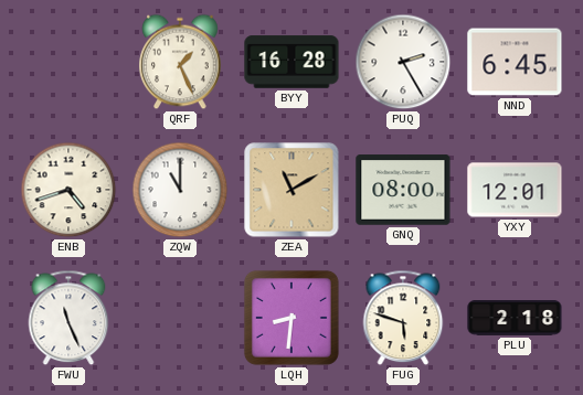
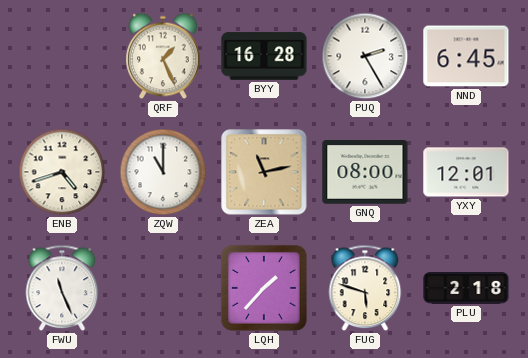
ZEA: 11:10 -> 11:13 (264, 172)
LQH: 8:31 -> 1:37 (264, 288)
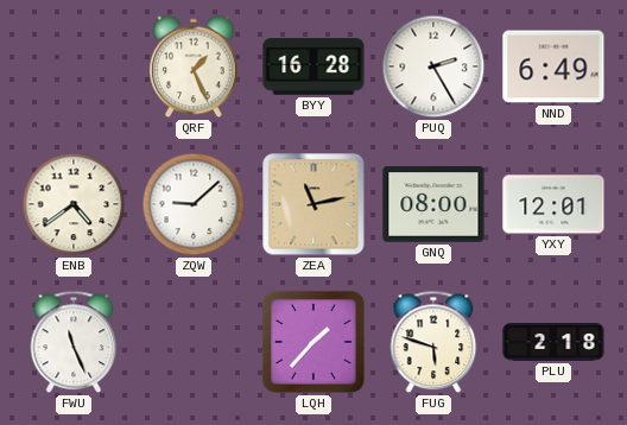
NND: 6:45 -> 6:49 (553, 66)
ENB: 4:42 -> 4:39 (74, 204)
ZQW: 11:00 -> 9:08 (194, 204)
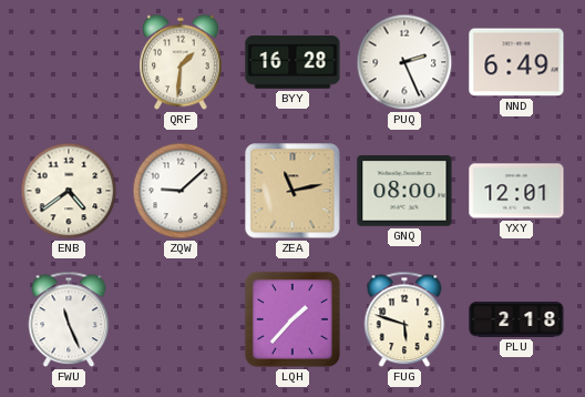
QRF: 1:26 -> 1:31 (181, 62)
PUQ: 2:25 -> 2:26 (404, 62)
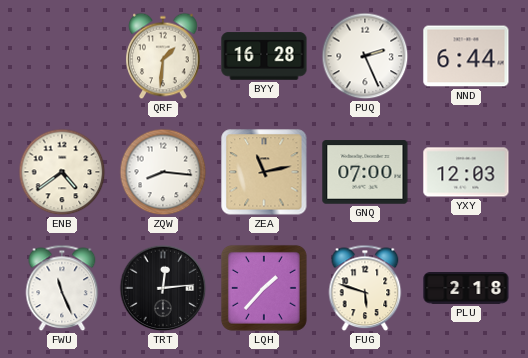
NND: 6:49 -> 6:44 (466, 56)
ZQW: 9:08 -> 8:16 (163, 172)
GNQ: 08:00 -> 07:00 (365, 172)
YXY: 12:01 -> 12:03 (466, 172)
TRT: none -> 12:14 (163, 288)
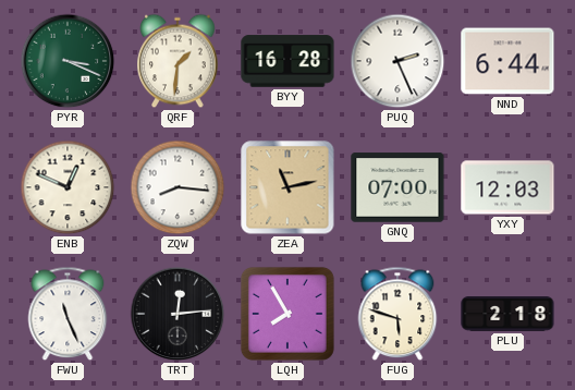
PYR: none -> 3:19 (68, 61)
ENB: 4:39 -> 12:49 (68, 187)
LQH: 1:37 -> 7:55 (287, 314)
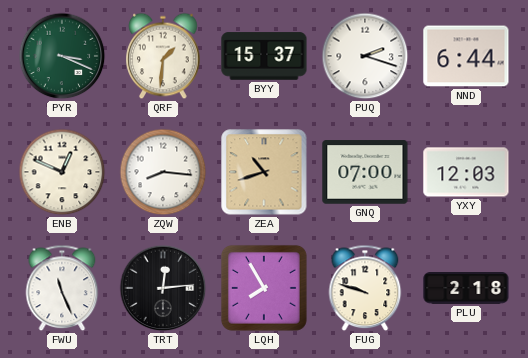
BYY: 16:28 -> 15:37 (264, 56)
PUQ: 2:26 -> 2:18 (365, 56)
ZEA: 11:13 -> 10:42 (264, 172)
FUG: 5:48 -> 9:48 (365, 288)
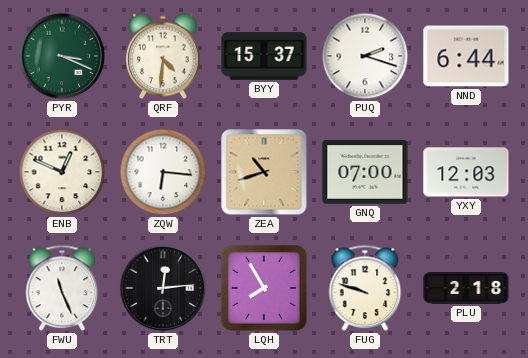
QRF: 1:31 -> 4:31 (163, 56)
ZQW: 8:16 -> 6:16 (163, 172)
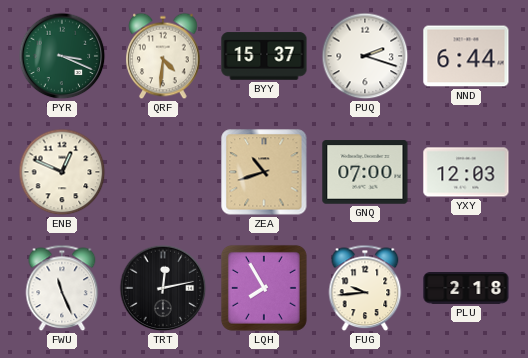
ZQW: 6:16 -> none (163, 172)
TRT: 12:14 -> 12:13 (163, 288)
FUG: 9:48 -> 9:44 (365, 288)
